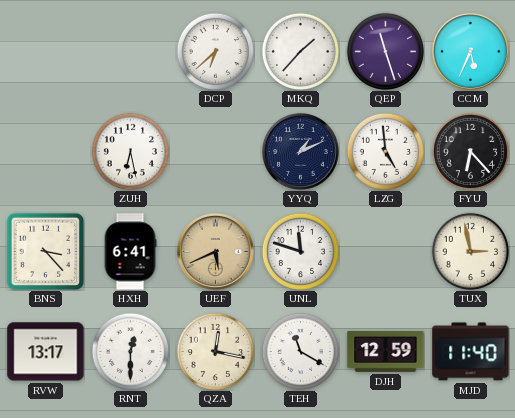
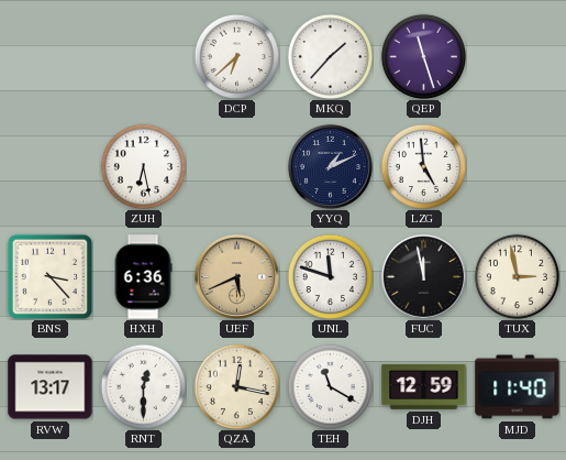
CCM: 5:34 -> none (471, 52)
FYU: 6:23 -> none (470, 151)
HXH: 6:41 -> 6:36 (143, 277)
FUC: none -> 11:58 (424, 277)
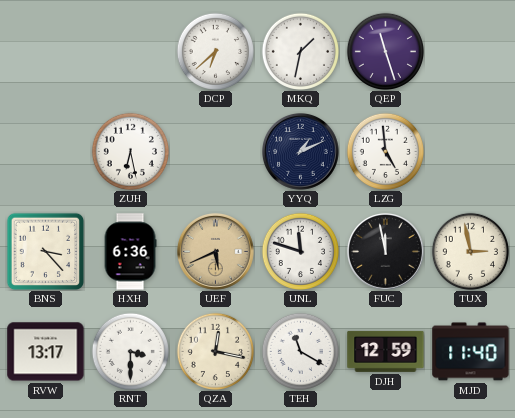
MKQ: 1:37 -> 1:32 (300, 51)
RNT: 12:30 -> 3:30 (130, 351)
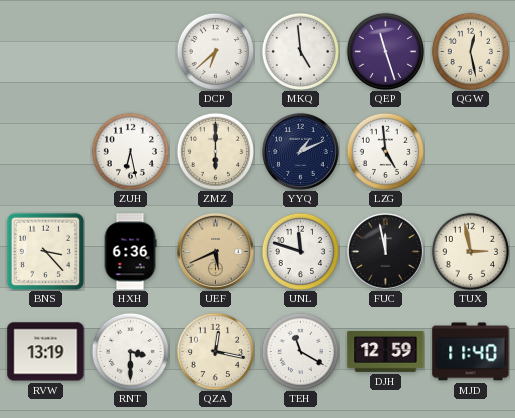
MKQ: 1:32 -> 4:59 (300, 51)
QGW: none -> 12:28 (470, 51)
ZMZ: none -> 6:00 (215, 151)
RVW: 13:17 -> 13:19 (46, 352)
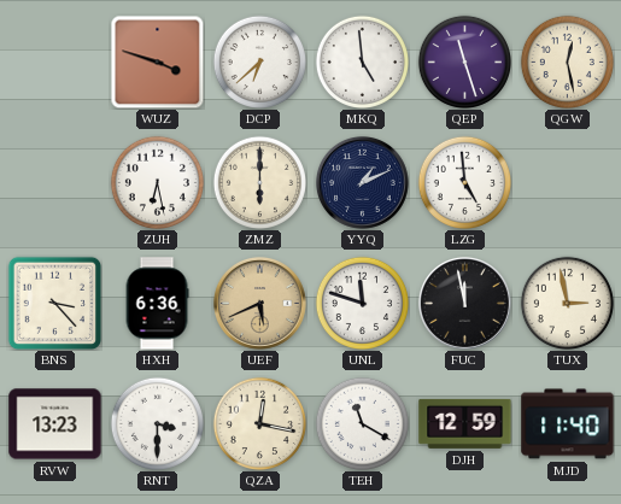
WUZ: none -> 3:48 (157, 61)
RVW: 13:19 -> 13:23 (55, 424)
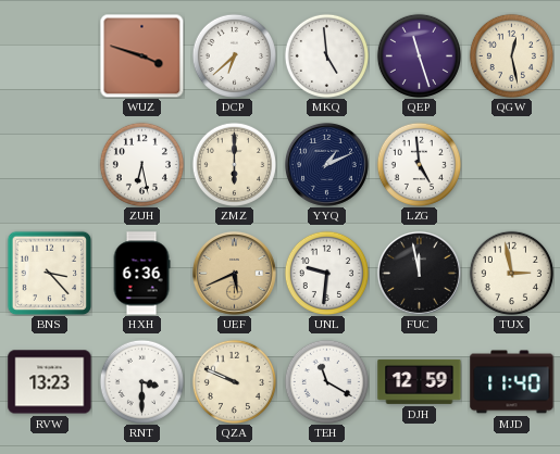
UNL: 11:48 -> 9:31 (326, 273)
QZA: 12:17 -> 9:49 (234, 381)
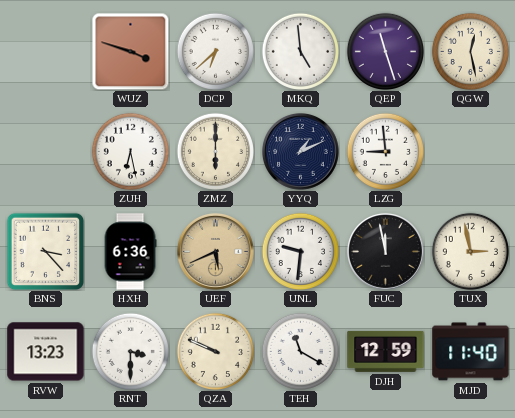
LZG: 4:59 -> 8:59 (385, 151)
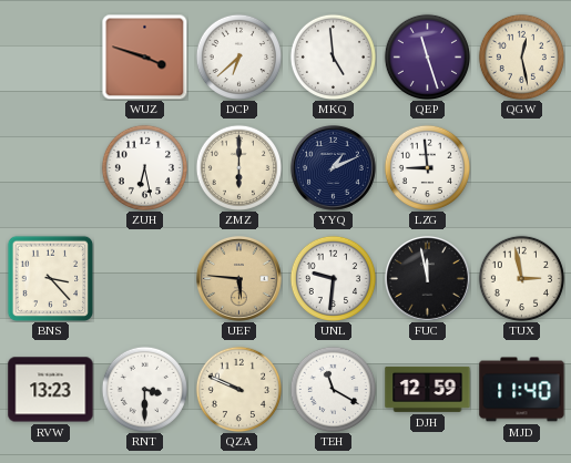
HXH: 6:36 -> none (130, 252)
UEF: 5:41 -> 5:46 (239, 279)
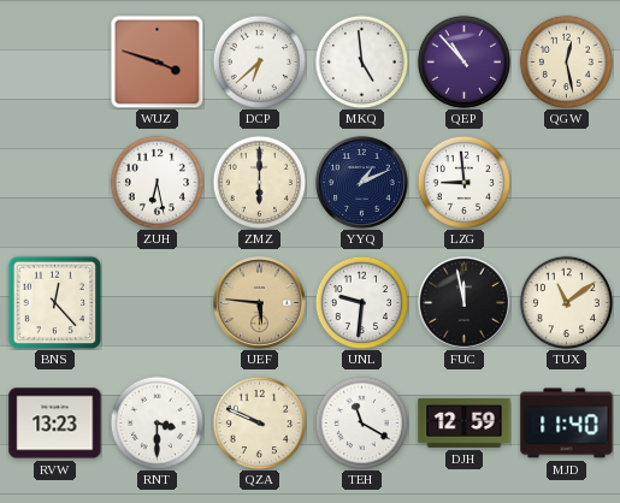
QEP: 11:27 -> 10:53 (463, 61)
BNS: 3:23 -> 12:23 (54, 302)
TUX: 2:58 -> 11:09 (566, 302)
